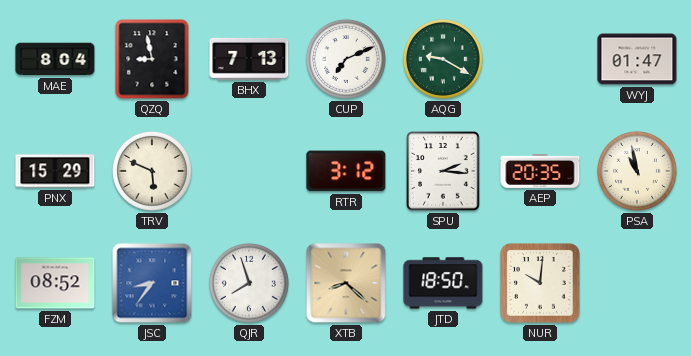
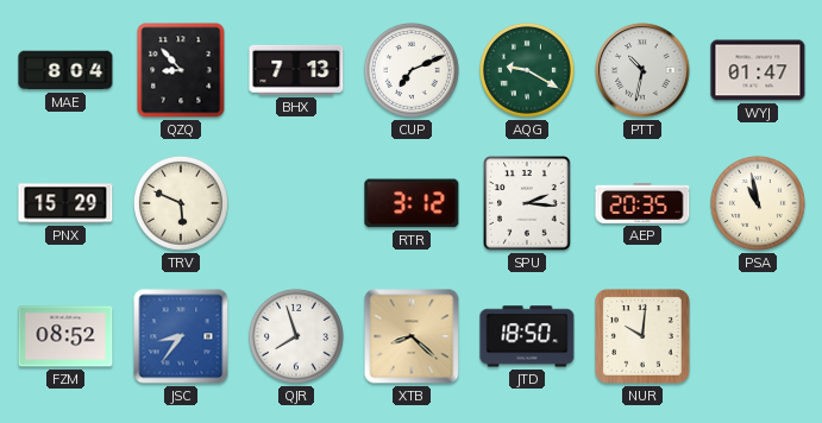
QZQ: 8:58 -> 8:53 (181, 70)
PTT: none -> 10:32 (642, 70)
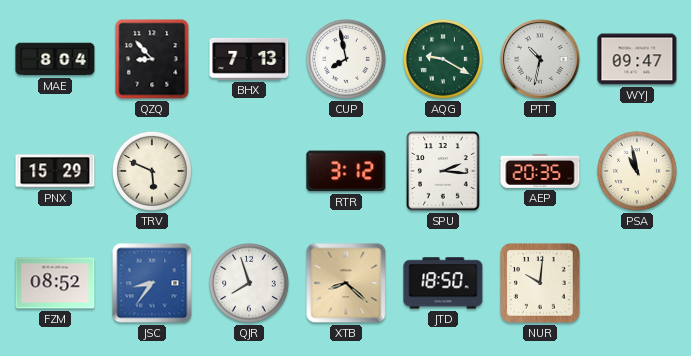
CUP: 7:11 -> 7:58 (346, 59)
WYJ: 01:47 -> 09:47 (637, 59)
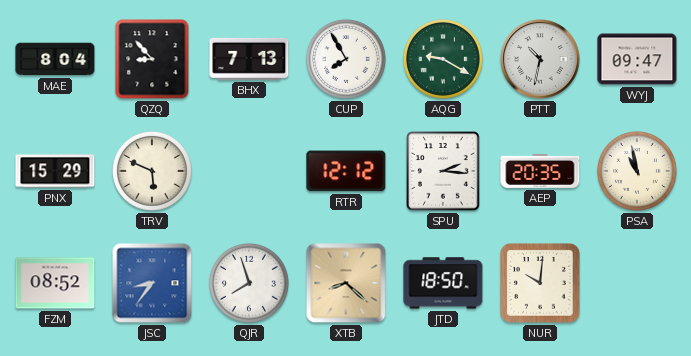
CUP: 7:58 -> 7:55 (346, 59)
RTR: 3:12 -> 12:12 (346, 171)
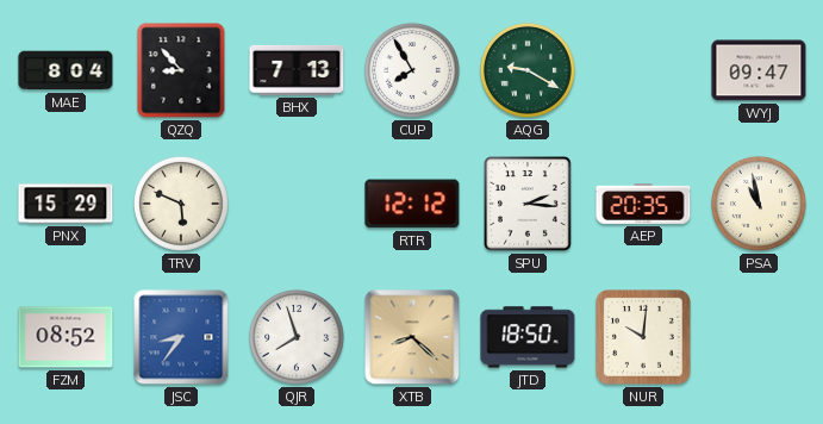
PTT: 10:32 -> none (540, 59)
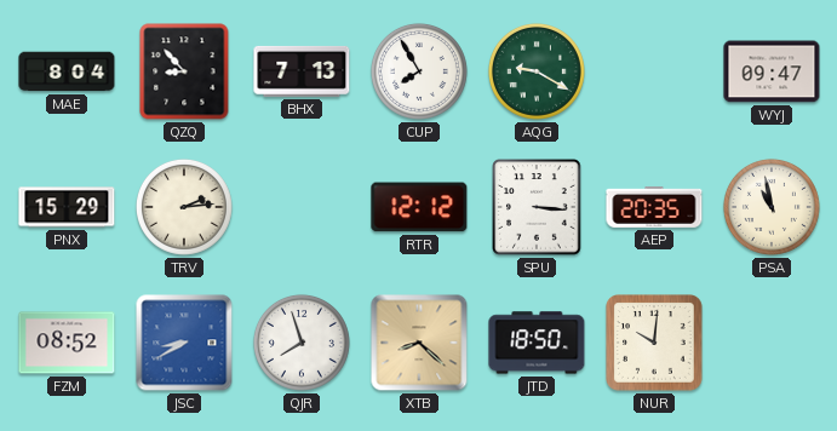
TRV: 5:49 -> 2:14 (184, 207)
SPU: 2:16 -> 3:16 (537, 207)
JSC: 8:36 -> 8:40 (184, 343)
